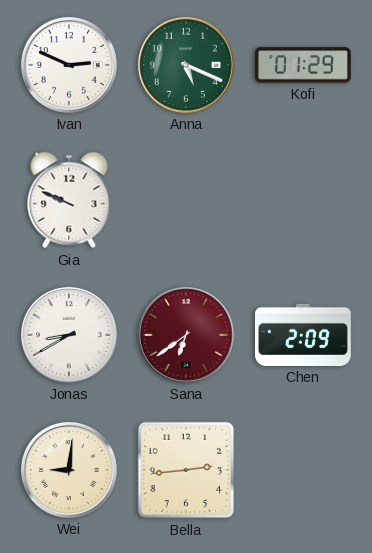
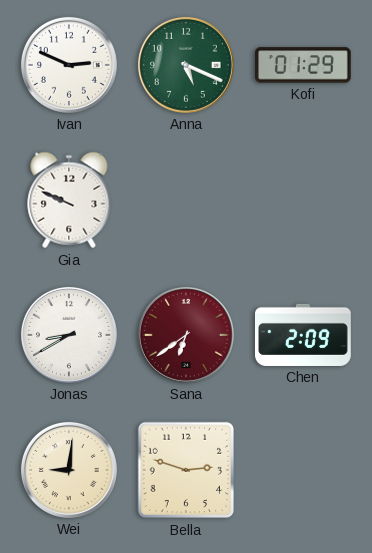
Bella: 2:44 -> 2:48 (186, 470)
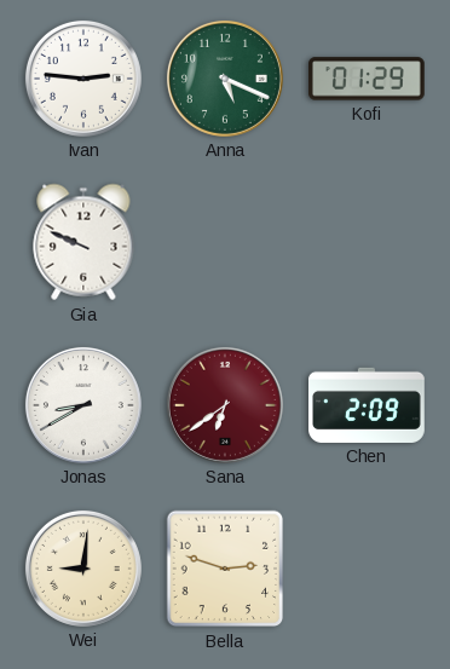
Ivan: 2:49 -> 2:46 (83, 79)
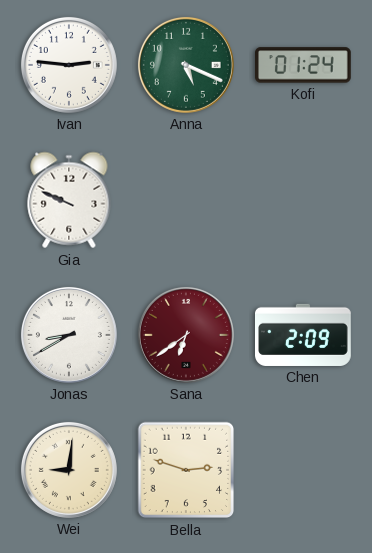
Kofi: 01:29 -> 01:24 (304, 65)
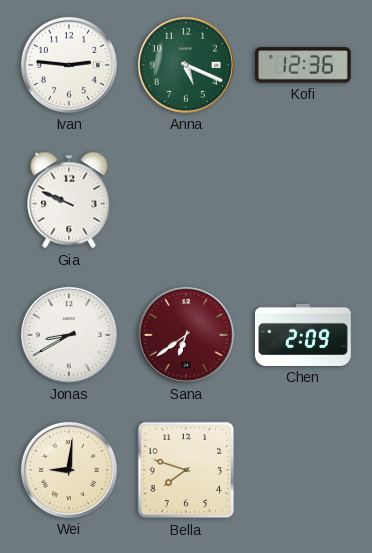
Kofi: 01:24 -> 12:36 (304, 65)
Bella: 2:48 -> 7:48 (186, 470)
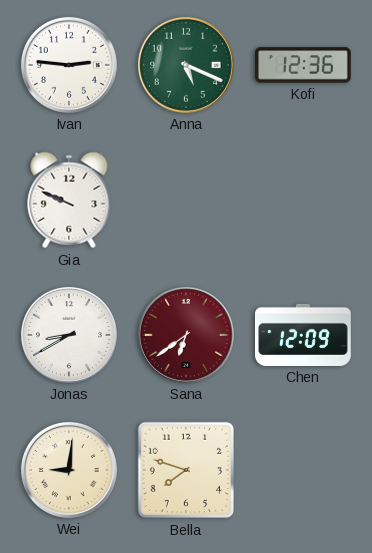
Chen: 2:09 -> 12:09 (304, 335)
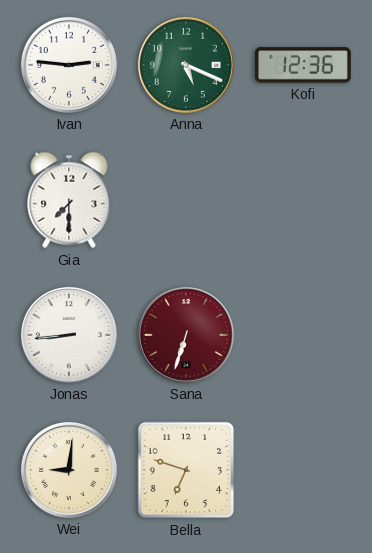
Gia: 9:49 -> 7:30 (69, 200)
Jonas: 8:40 -> 8:44 (69, 335)
Sana: 6:39 -> 6:33 (186, 335)
Chen: 12:09 -> none (304, 335)
Bella: 7:48 -> 6:48 (186, 470)
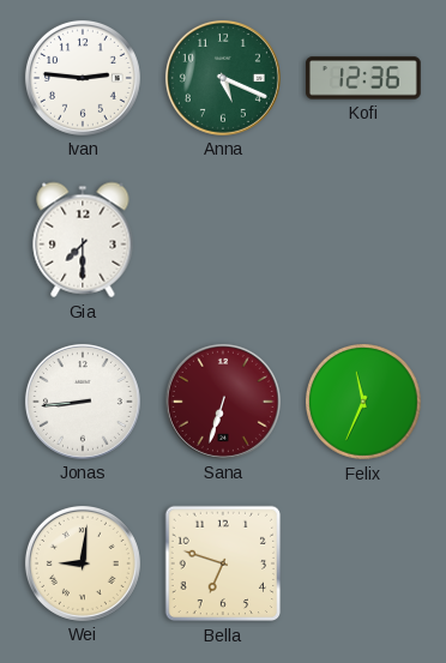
Felix: none -> 11:34 (364, 403)
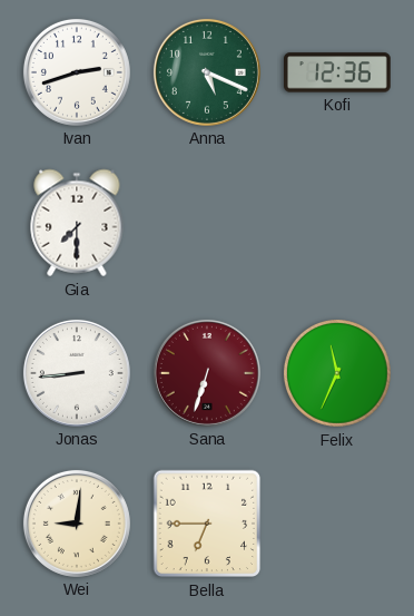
Ivan: 2:46 -> 2:42 (77, 72)
Bella: 6:48 -> 6:45 (207, 524)
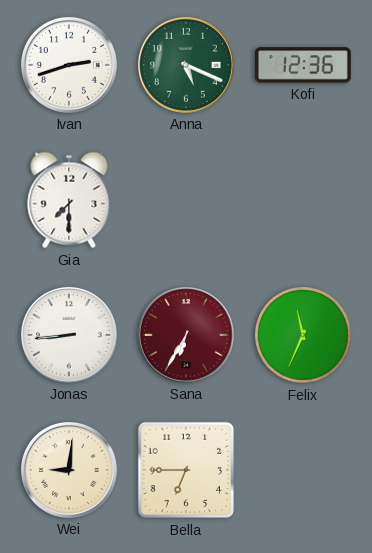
Sana: 6:33 -> 6:35 (186, 335)
